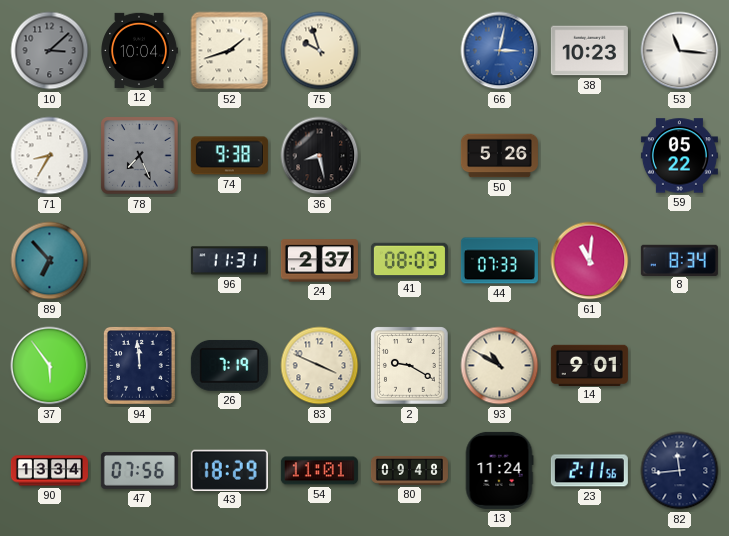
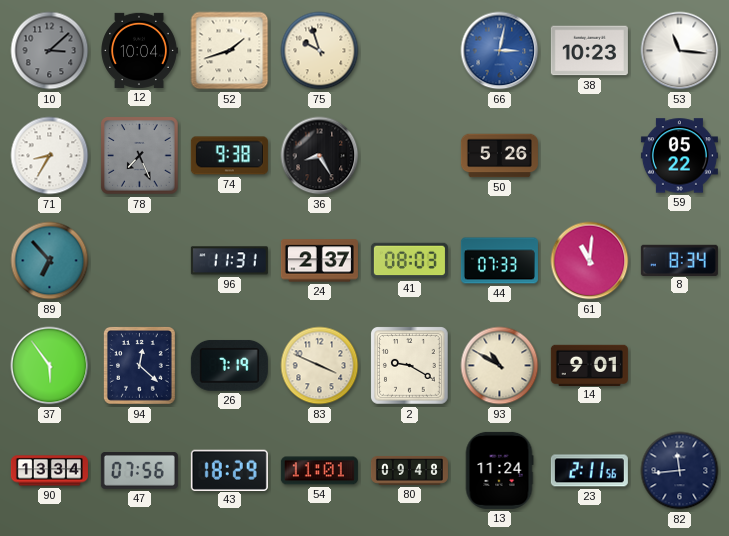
36: 8:28 -> 8:25 (320, 156)
94: 11:59 -> 12:22 (140, 366)
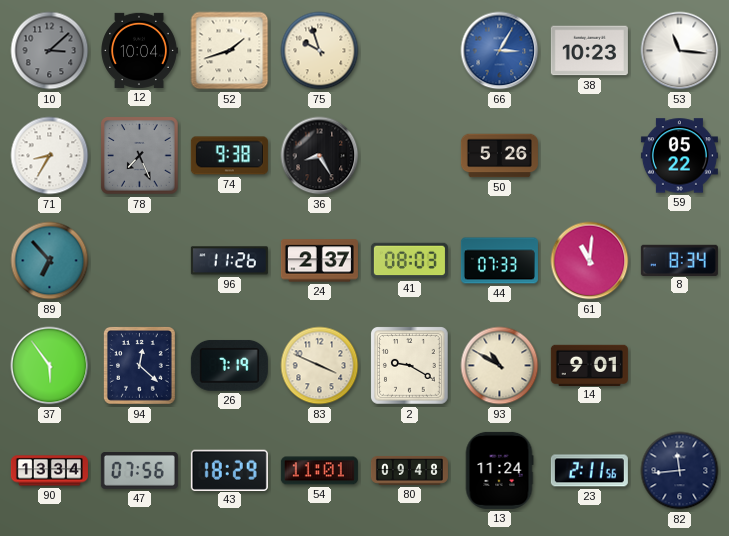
66: 3:02 -> 3:05 (500, 51)
96: 11:31 -> 11:26 (229, 261)
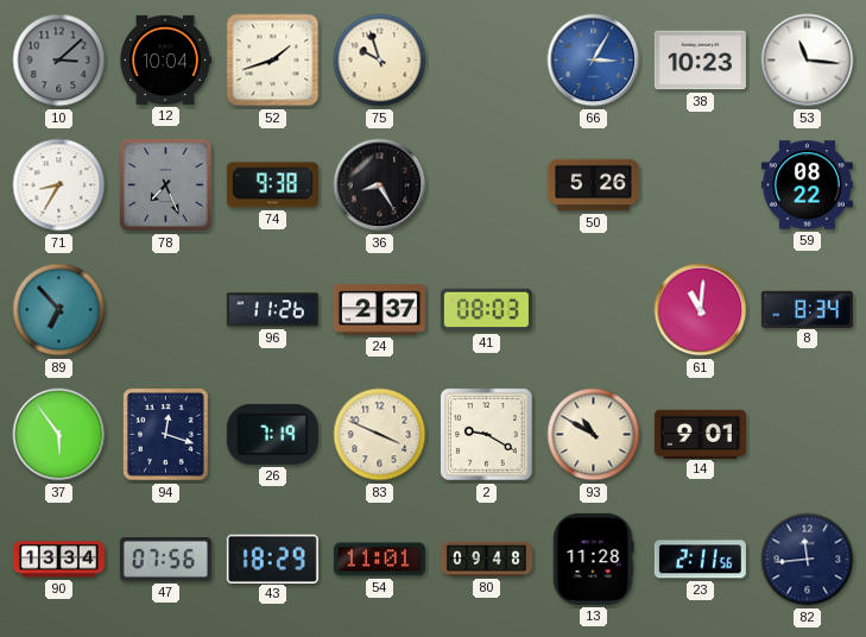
59: 05:22 -> 08:22 (807, 185)
44: 07:33 -> none (499, 261)
94: 12:22 -> 12:18 (166, 435)
13: 11:24 -> 11:28 (593, 559)
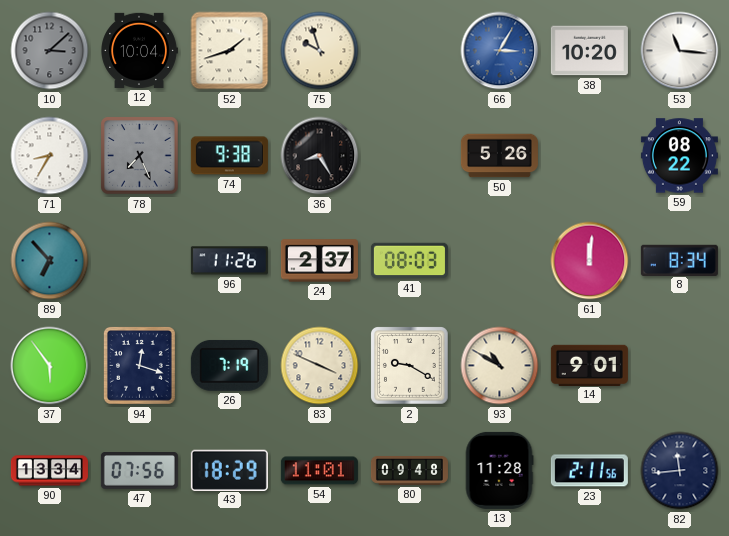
38: 10:23 -> 10:20 (589, 51)
61: 11:01 -> 12:01 (590, 261)
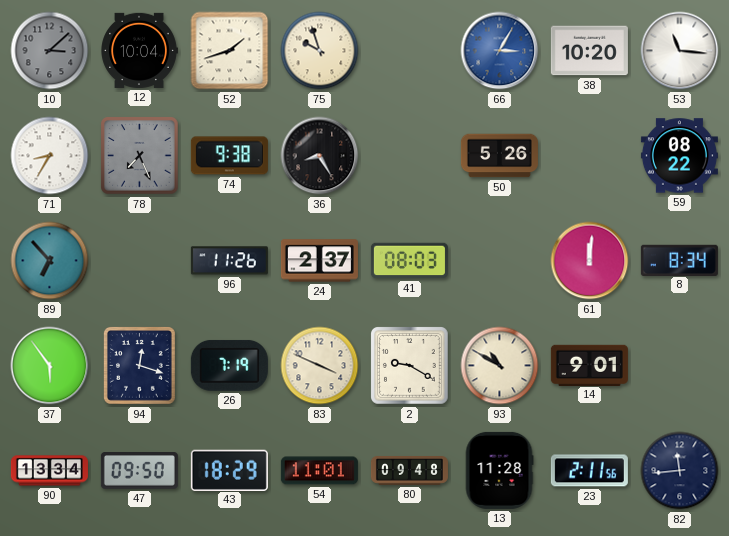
47: 07:56 -> 09:50 (139, 471)
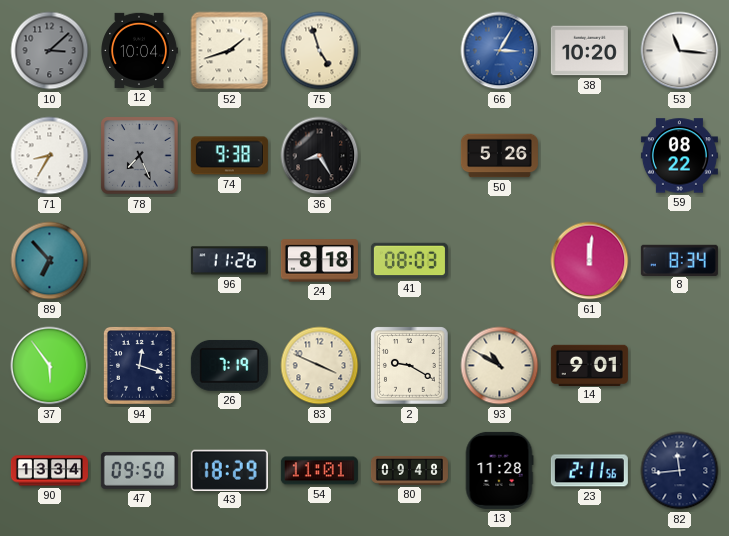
75: 9:57 -> 4:57 (320, 51)
24: 2:37 -> 8:18 (319, 261)
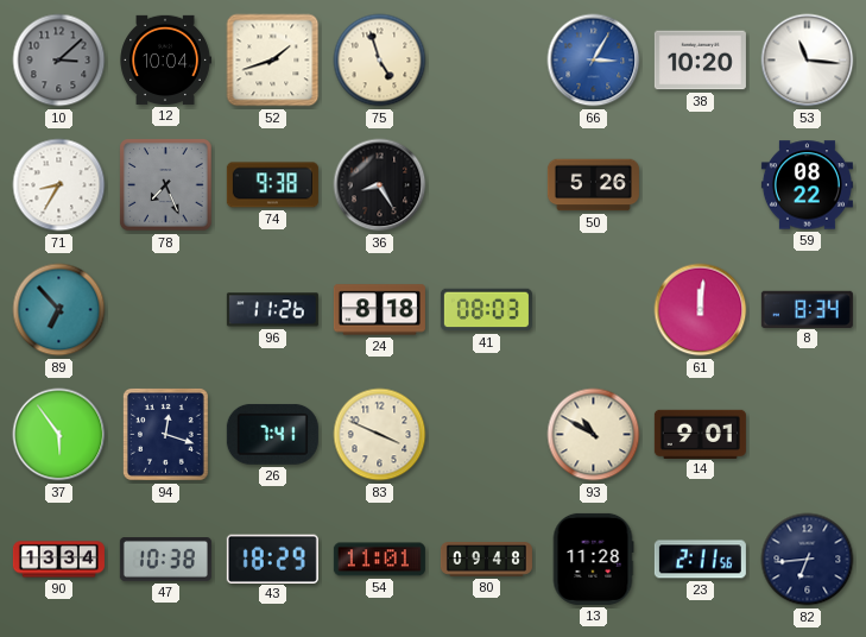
26: 7:19 -> 7:41 (272, 434)
2: 9:20 -> none (410, 366)
47: 09:50 -> 10:38 (165, 560)
82: 11:44 -> 6:44 (808, 560)
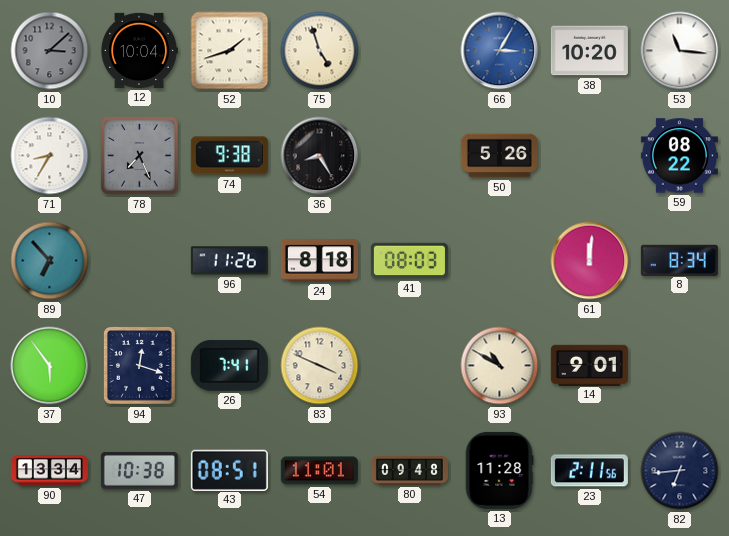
43: 18:29 -> 08:51 (229, 470)
